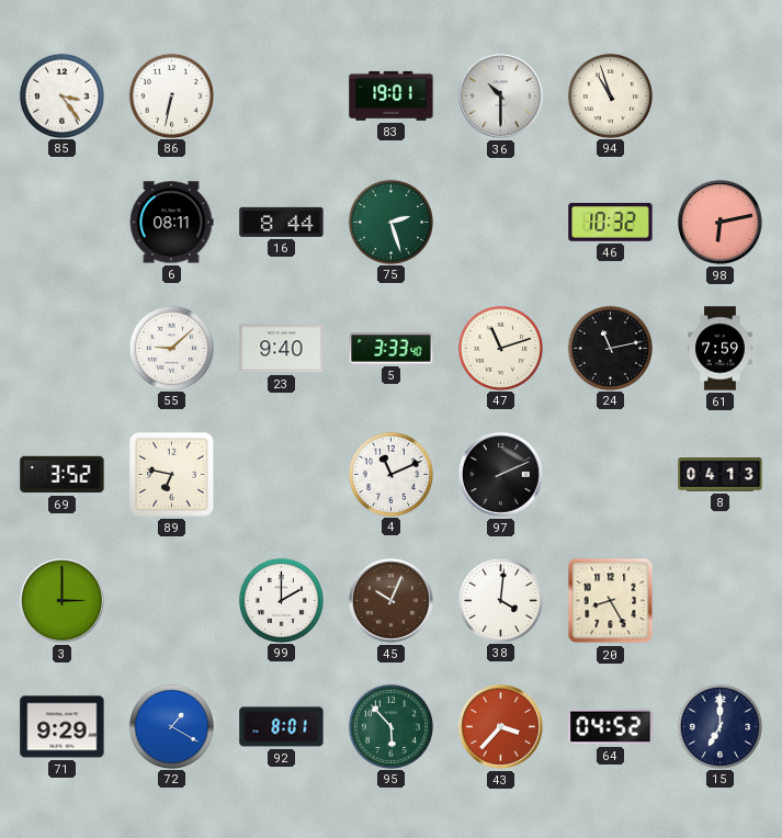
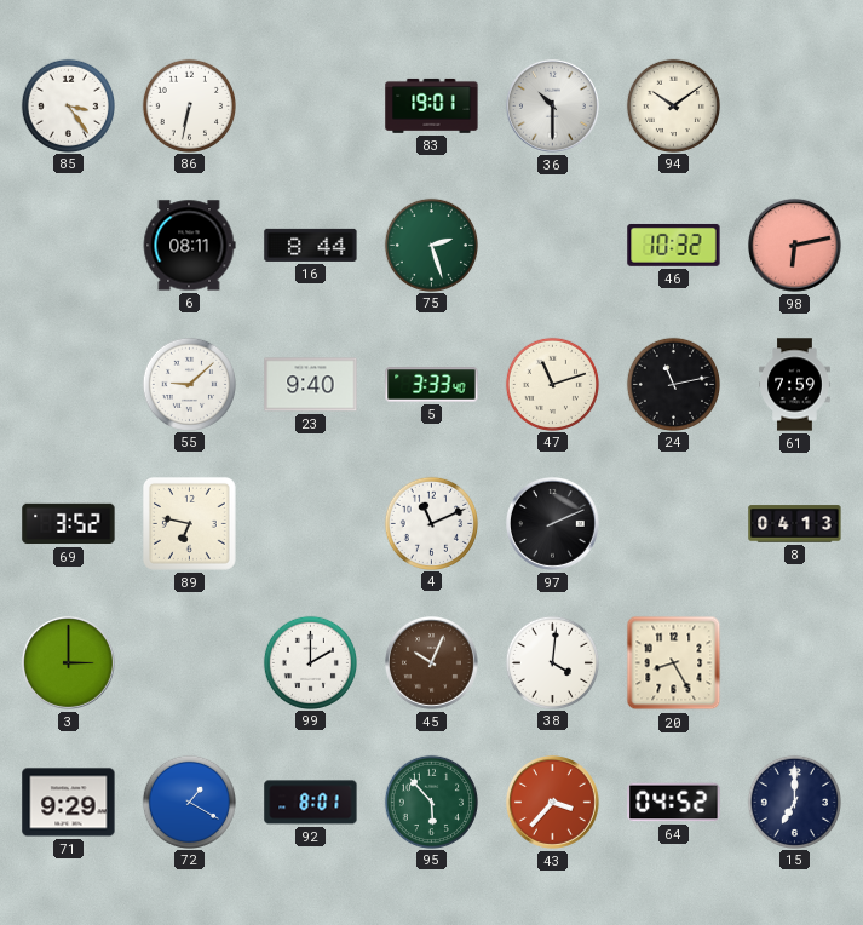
94: 10:57 -> 10:09 (673, 105)
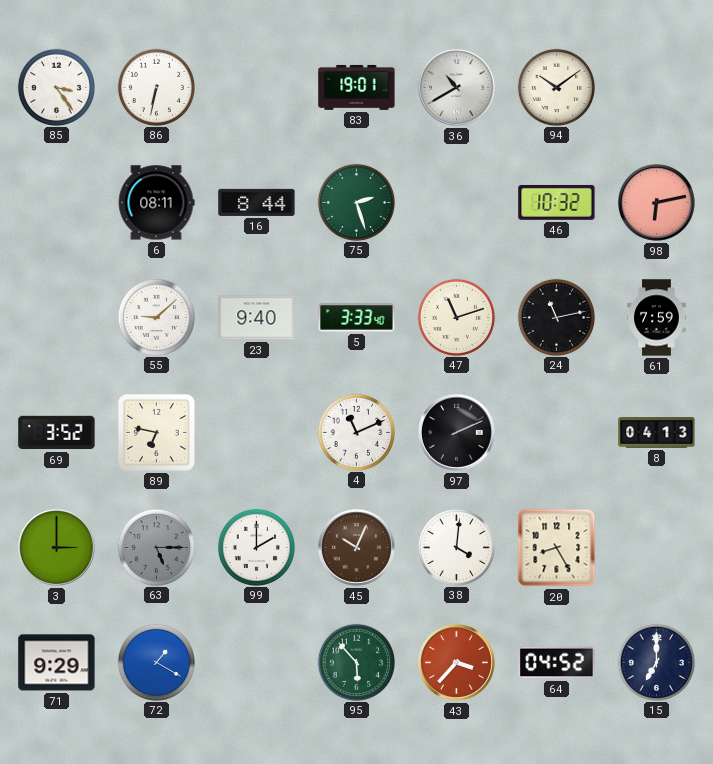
36: 10:30 -> 10:40 (457, 88)
63: none -> 5:15 (156, 547)
92: 8:01 -> none (311, 803)
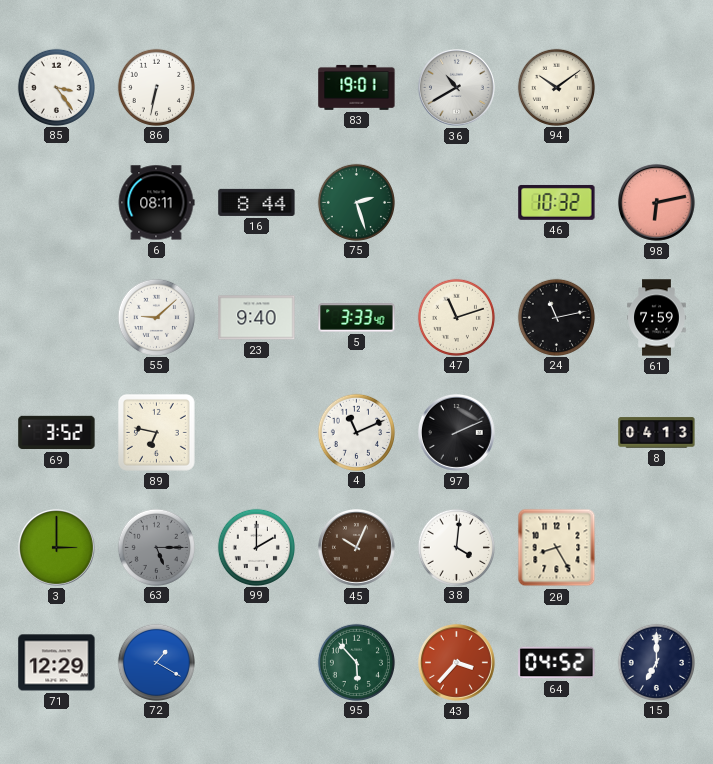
71: 9:29 -> 12:29 (57, 663)
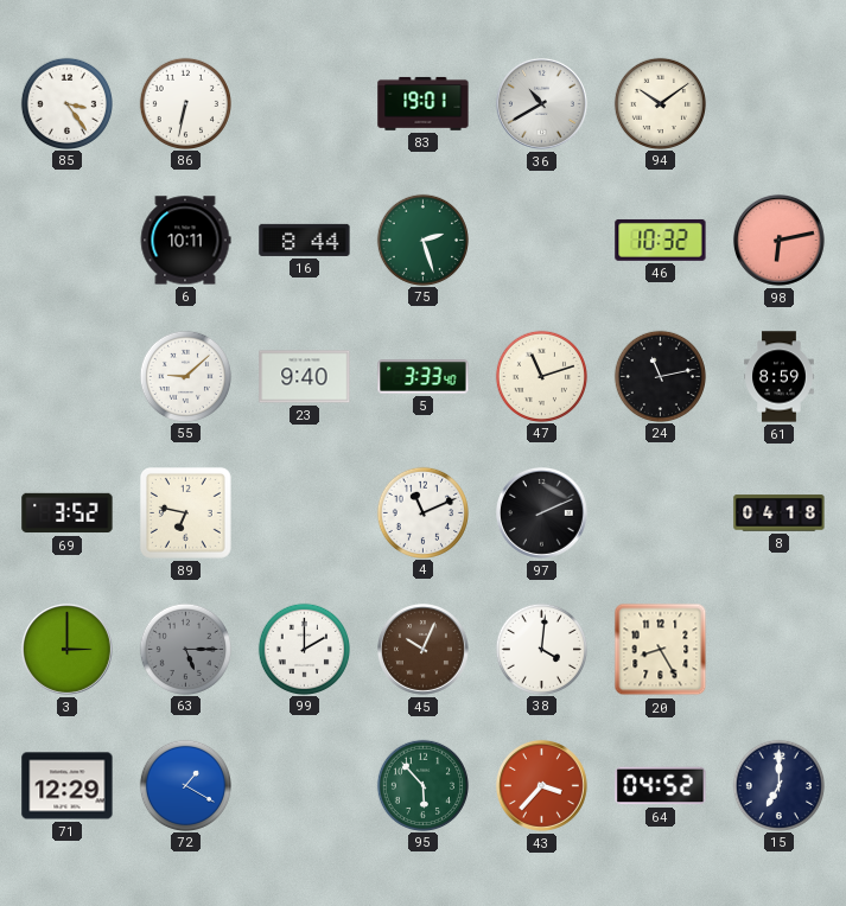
6: 08:11 -> 10:11 (185, 241)
61: 7:59 -> 8:59 (780, 377)
8: 04:13 -> 04:18 (780, 513)
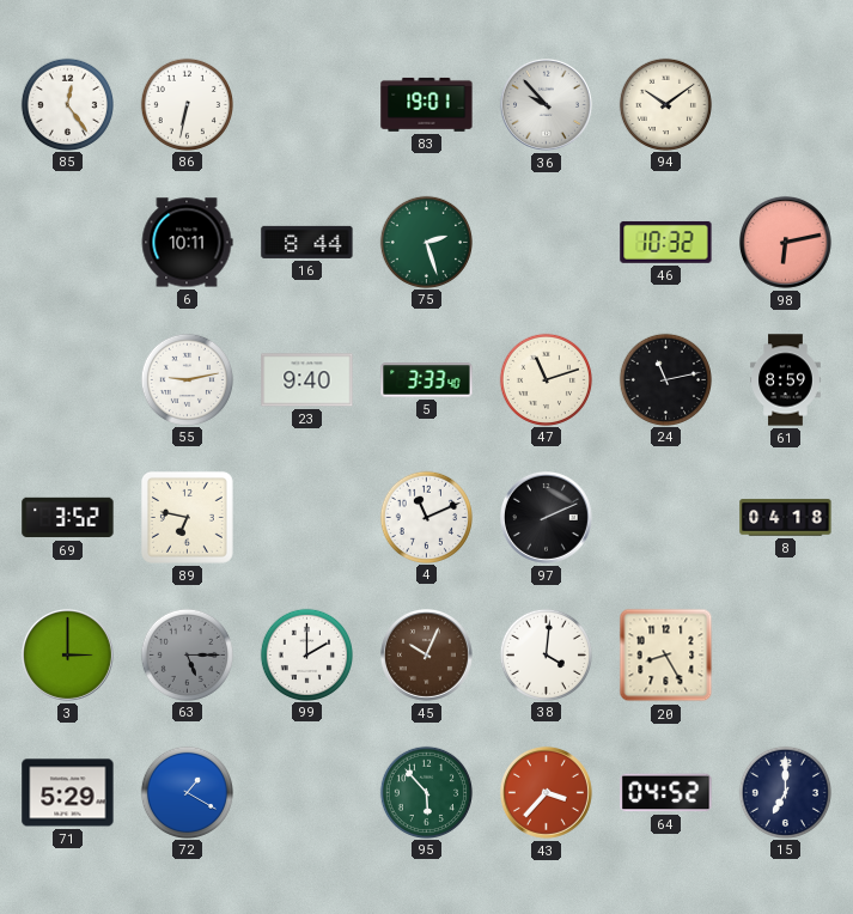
85: 3:24 -> 12:24 (67, 104)
36: 10:40 -> 9:53 (547, 105)
55: 9:08 -> 9:13 (187, 379)
71: 12:29 -> 5:29 (68, 793)
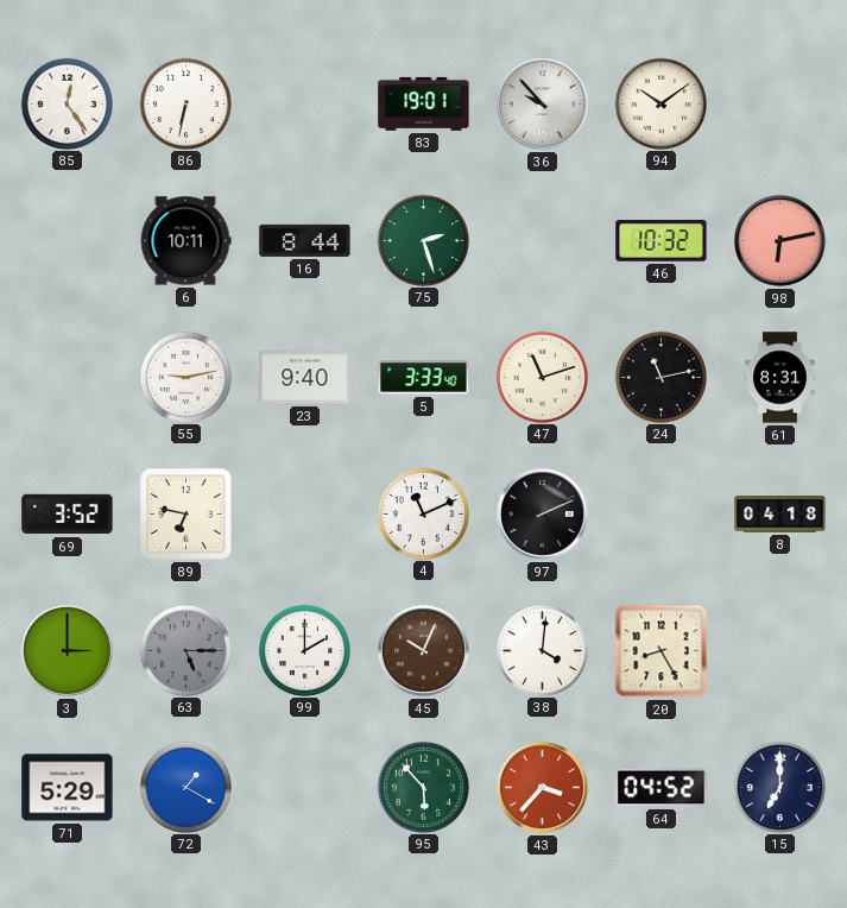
61: 8:59 -> 8:31 (780, 378)
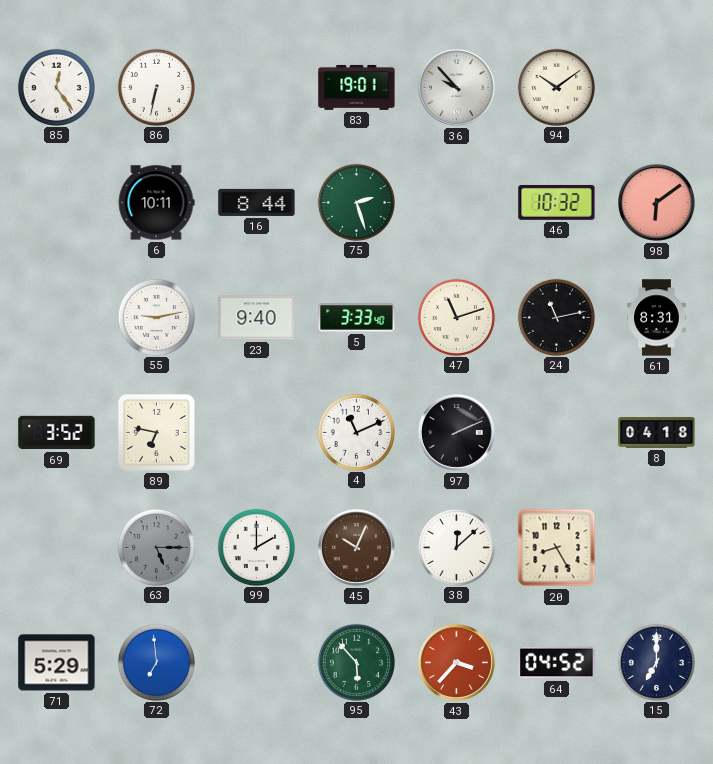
98: 6:13 -> 6:09 (657, 203)
3: 3:00 -> none (68, 651)
38: 4:01 -> 12:08 (456, 547)
72: 1:20 -> 6:59 (156, 662)
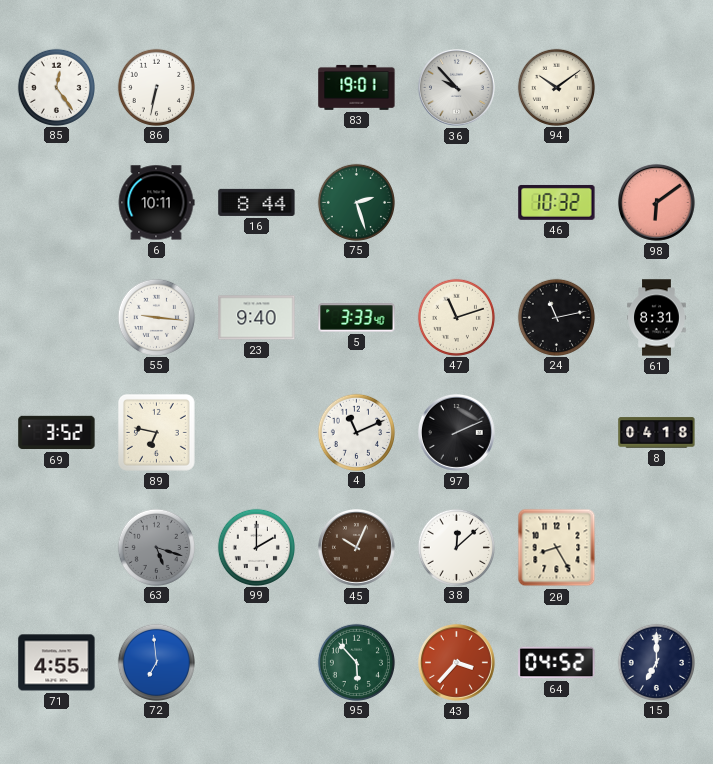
55: 9:13 -> 9:16 (156, 317)
63: 5:15 -> 5:18 (156, 547)
71: 5:29 -> 4:55 (57, 663)
